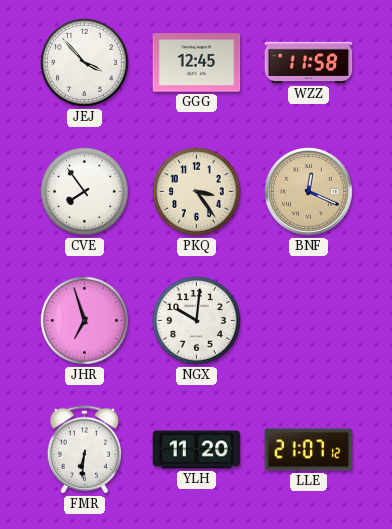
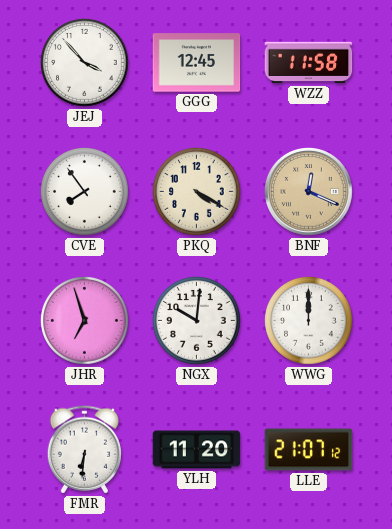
PKQ: 3:24 -> 4:20 (197, 192)
WWG: none -> 12:00 (309, 321)
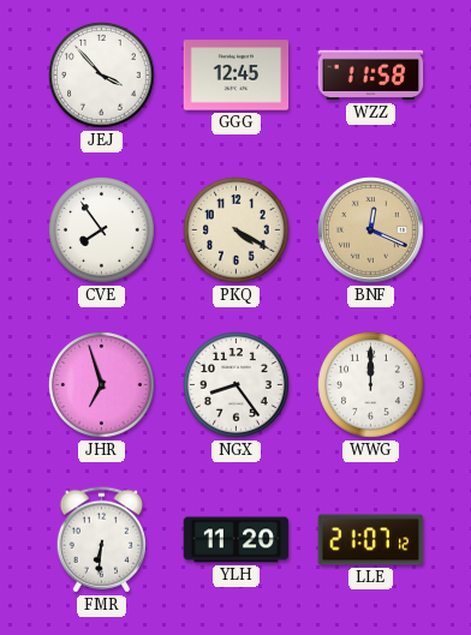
NGX: 10:01 -> 8:24 (237, 385)
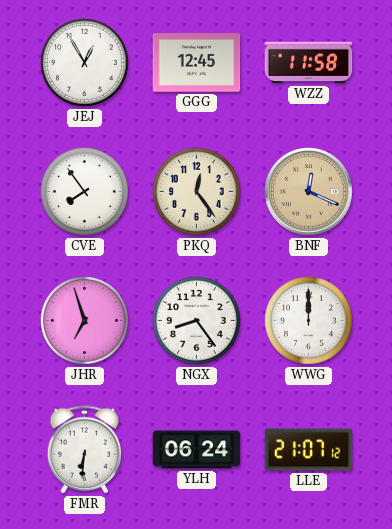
JEJ: 3:53 -> 12:55 (85, 63)
PKQ: 4:20 -> 12:24 (197, 192)
YLH: 11:20 -> 06:24 (197, 450)
